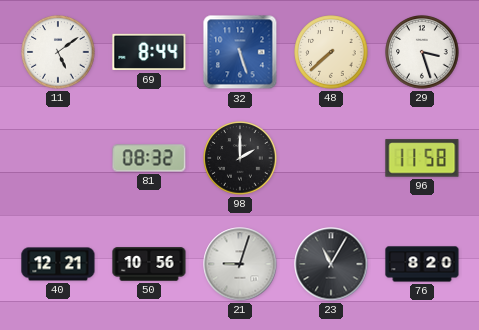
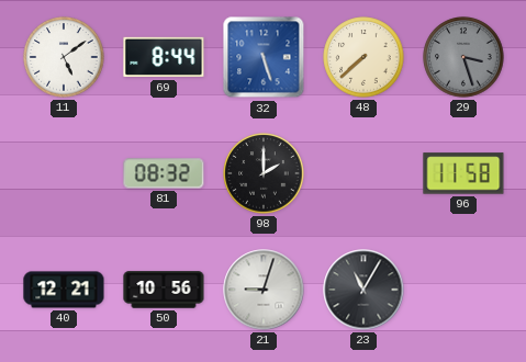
29 dial: white -> grey (463, 57)
76: 8:20 -> none (422, 264)
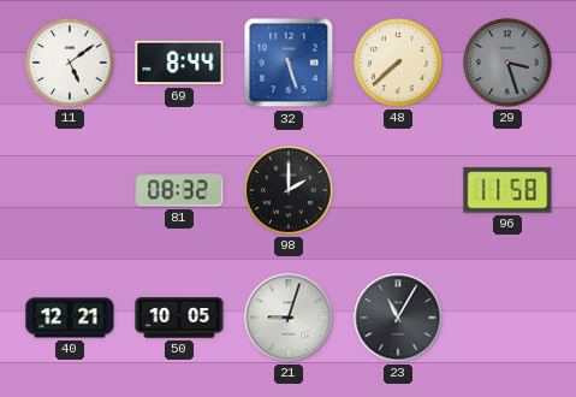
50: 10:56 -> 10:05 (179, 318)
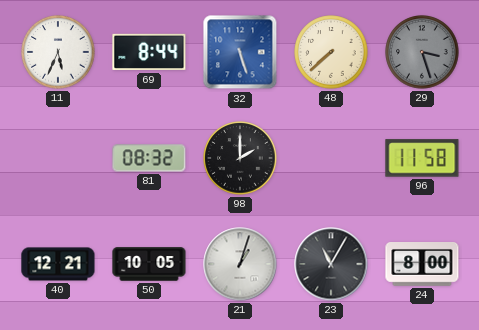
11: 5:09 -> 5:34 (58, 52)
21: 9:03 -> 1:03 (240, 264)
24: none -> 8:00 (422, 265)
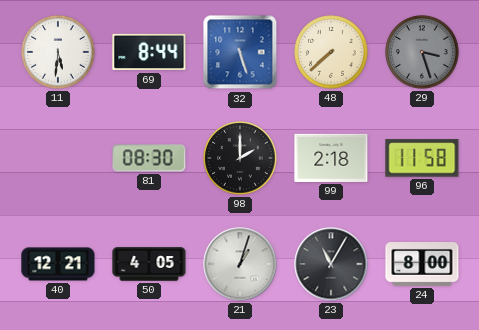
11: 5:34 -> 5:31 (58, 52)
81: 08:32 -> 08:30 (149, 158)
99: none -> 2:18 (331, 158)
50: 10:05 -> 4:05 (149, 264)
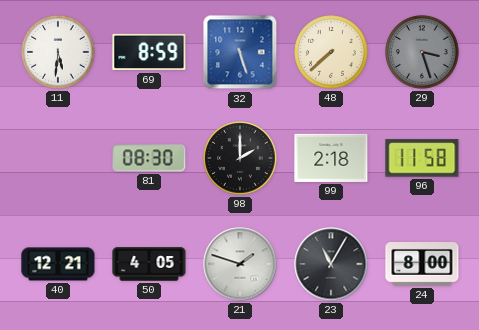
69: 8:44 -> 8:59 (149, 52)
21: 1:03 -> 1:48 (240, 264)
